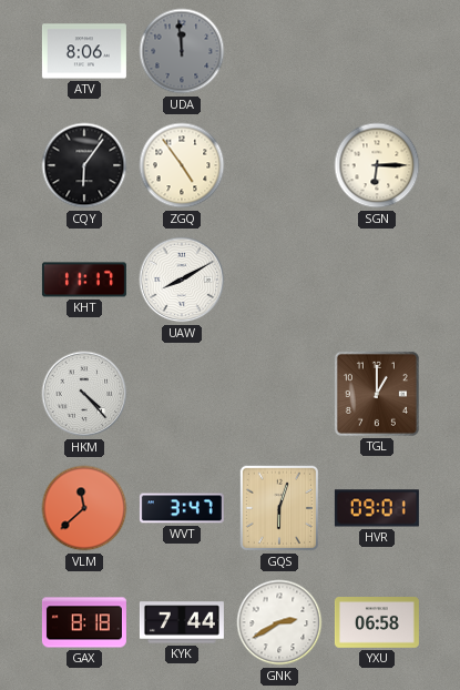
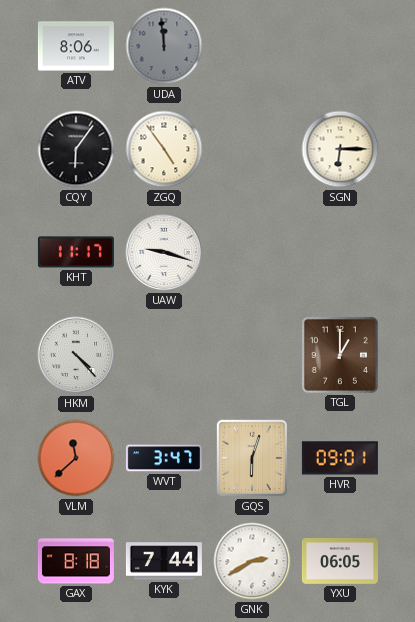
UAW: 8:10 -> 9:18 (164, 252)
YXU: 06:58 -> 06:05 (340, 562)
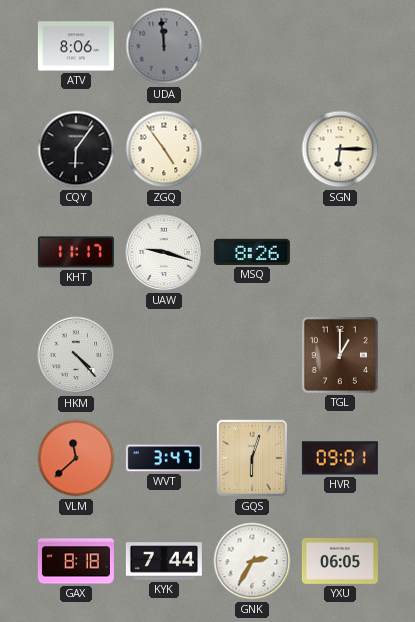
MSQ: none -> 8:26 (252, 252)
GNK: 2:40 -> 2:35 (252, 561)
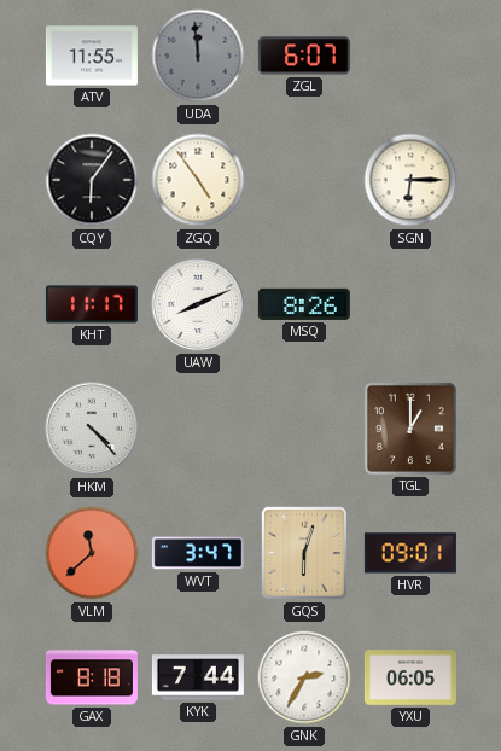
ATV: 8:06 -> 11:55 (92, 56)
ZGL: none -> 6:07 (304, 56)
UAW: 9:18 -> 8:11 (198, 304)
